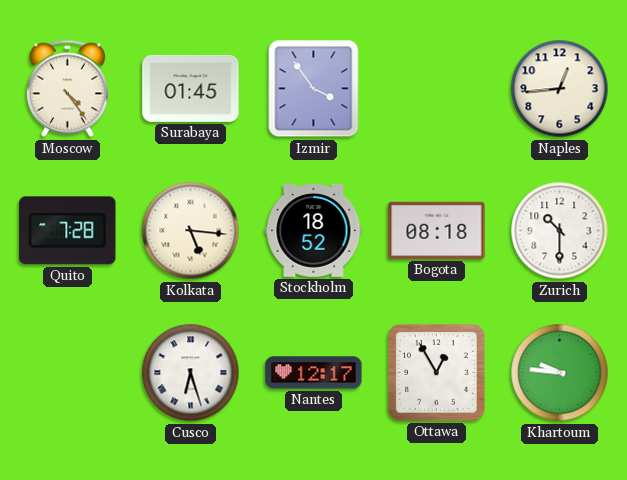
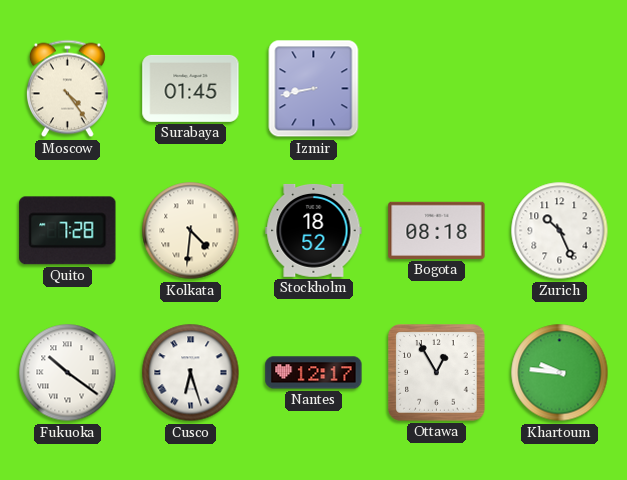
Izmir: 3:54 -> 8:43 (314, 89)
Naples: 12:44 -> none (560, 89)
Kolkata: 5:16 -> 4:31 (191, 231)
Zurich: 10:30 -> 10:26 (560, 231)
Fukuoka: none -> 10:21 (68, 373)
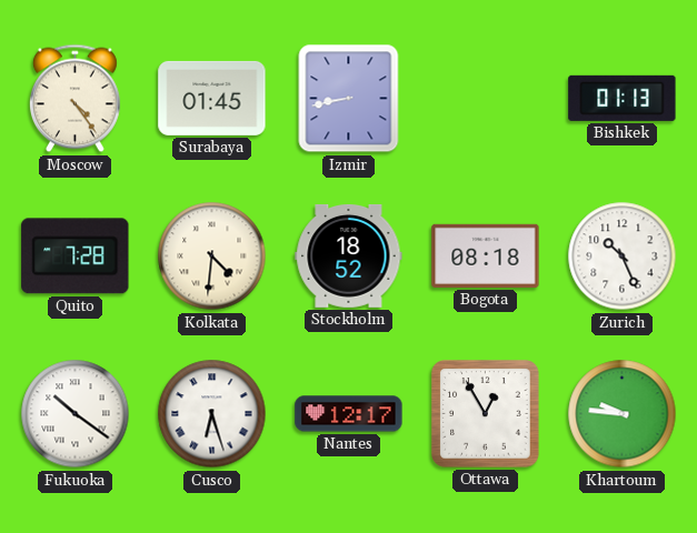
Bishkek: none -> 01:13 (623, 98)
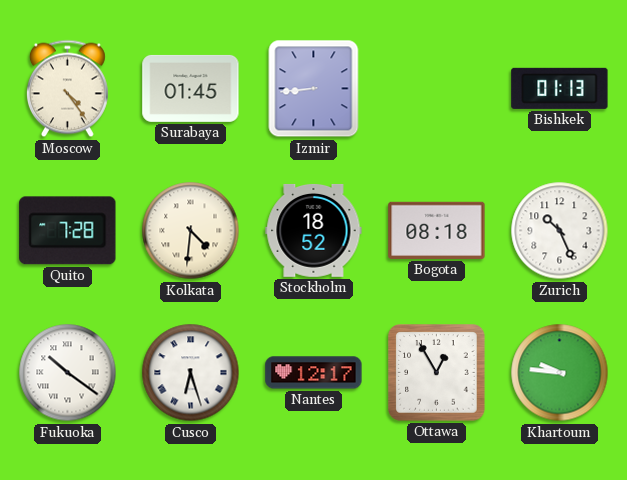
Izmir: 8:43 -> 8:44 (314, 89)
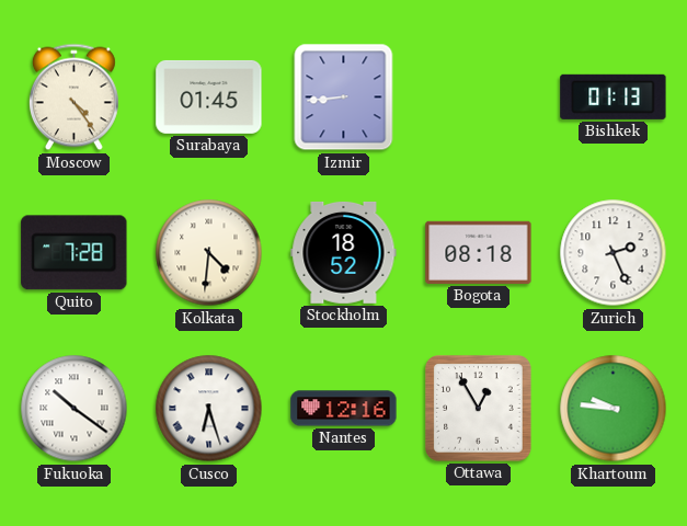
Zurich: 10:26 -> 2:26 (614, 253)
Nantes: 12:17 -> 12:16 (344, 409)
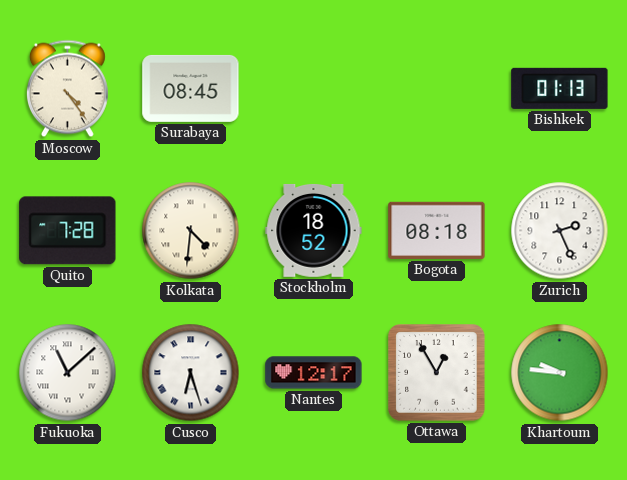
Surabaya: 01:45 -> 08:45 (191, 88)
Izmir: 8:44 -> none (344, 98)
Fukuoka: 10:21 -> 11:08 (68, 373)
Nantes: 12:16 -> 12:17 (314, 373)
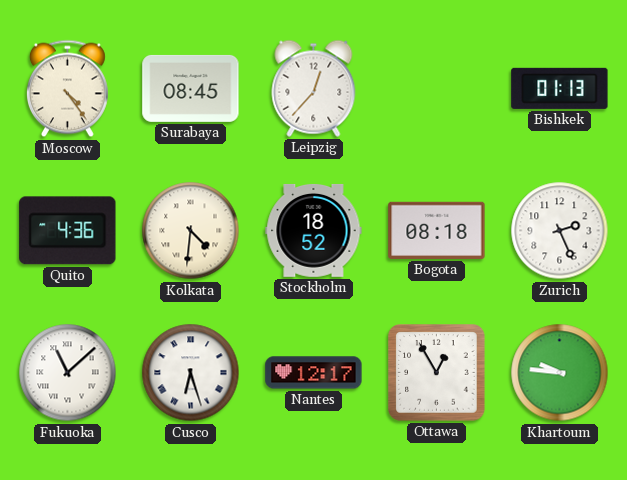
Leipzig: none -> 12:37 (314, 88)
Quito: 7:28 -> 4:36 (68, 231)
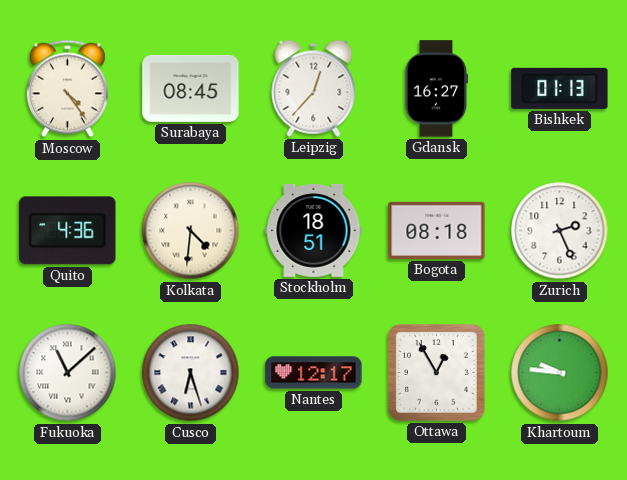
Gdansk: none -> 16:27 (437, 89)
Stockholm: 18:52 -> 18:51 (314, 230)
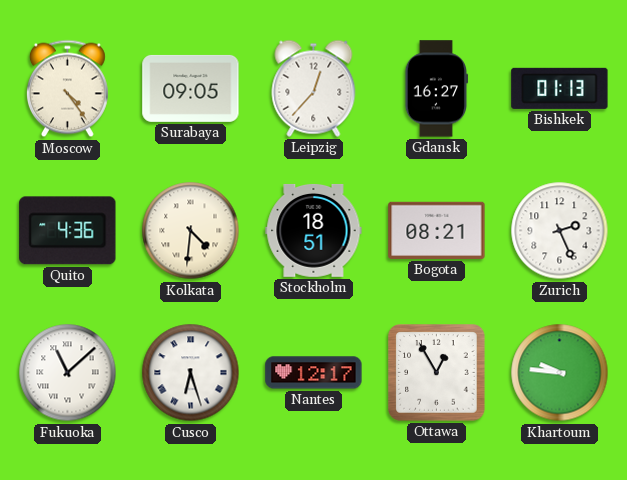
Surabaya: 08:45 -> 09:05 (191, 88)
Bogota: 08:18 -> 08:21 (437, 230)
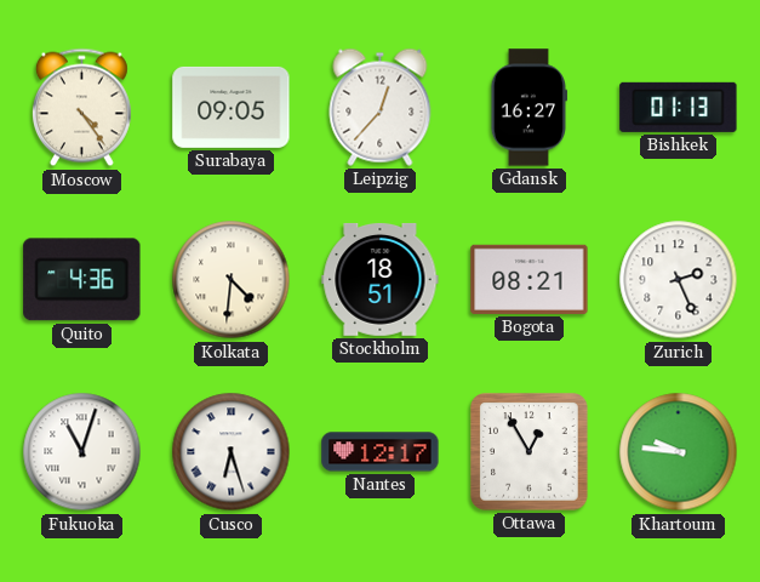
Fukuoka: 11:08 -> 11:03 (82, 452)
